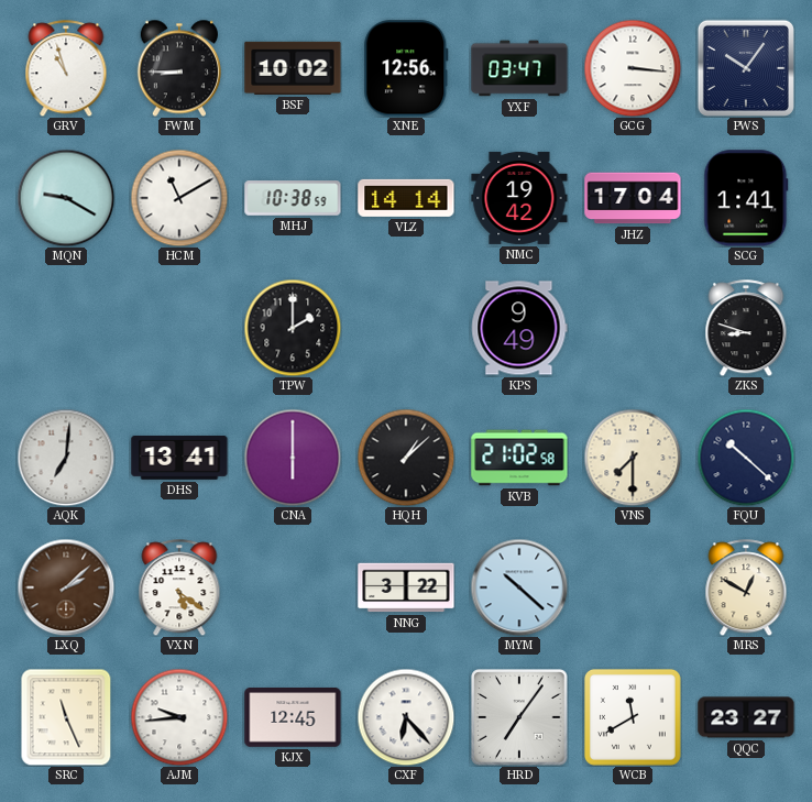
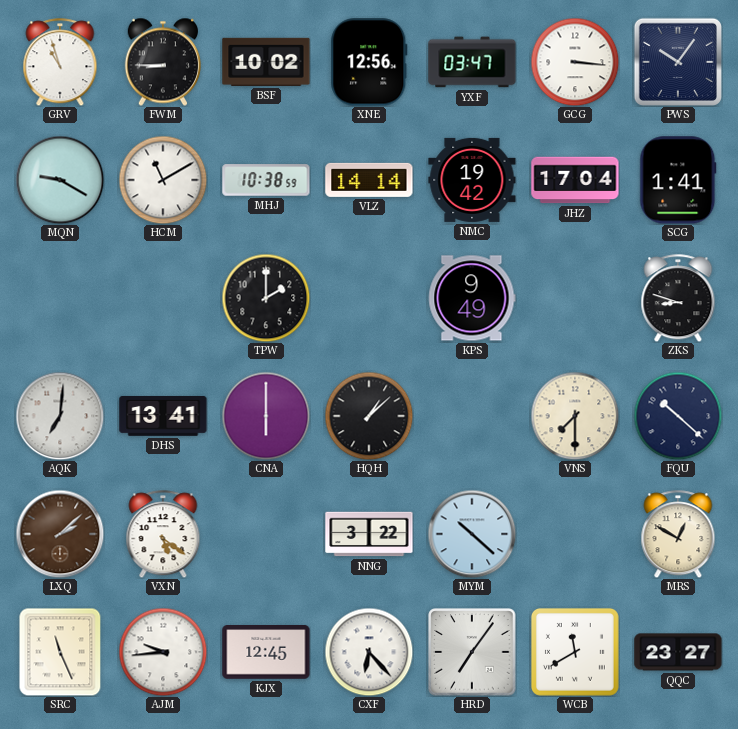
KVB: 21:02 -> none (519, 458)
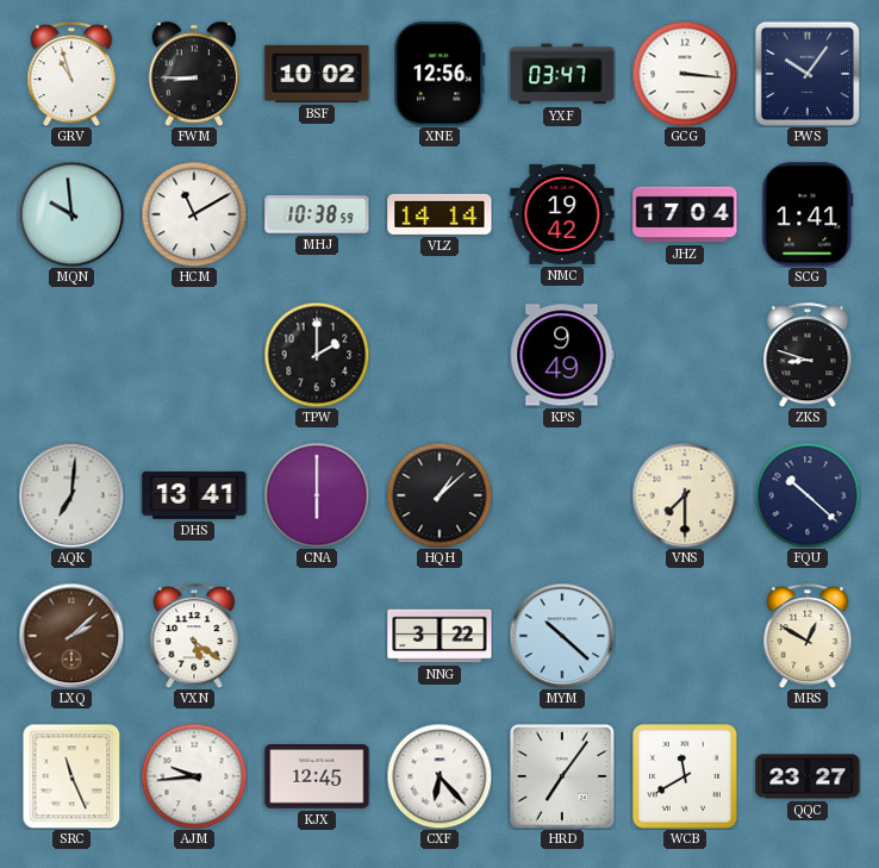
MQN: 9:20 -> 9:59 (71, 214)
